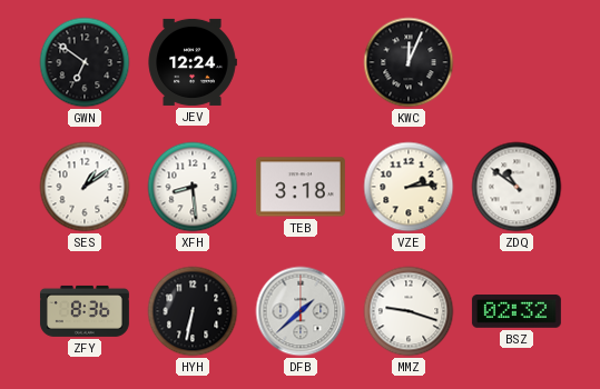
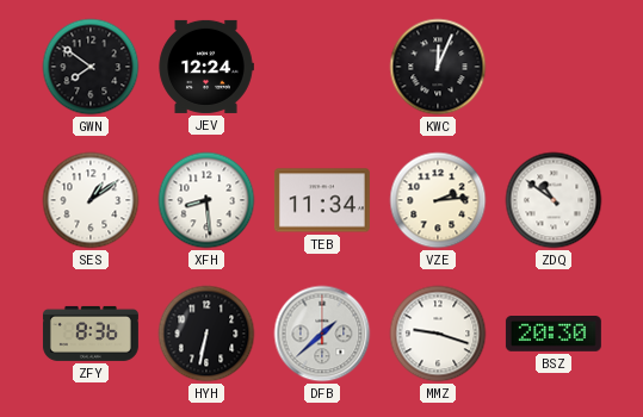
GWN: 6:51 -> 7:51 (91, 67)
TEB: 3:18 -> 11:34 (322, 200)
BSZ: 02:32 -> 20:30 (554, 335)
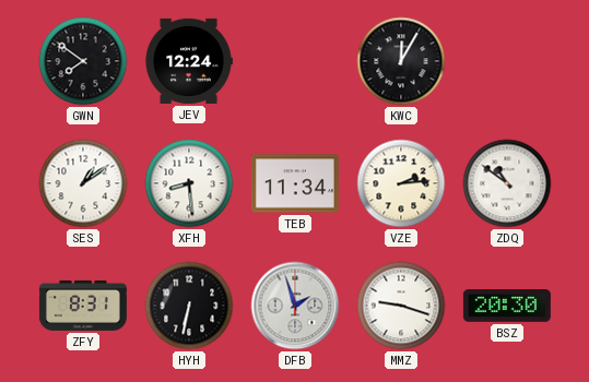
KWC: 12:04 -> 12:05 (401, 61)
ZFY: 8:36 -> 8:31 (83, 306)
DFB: 1:38 -> 1:57 (295, 306)
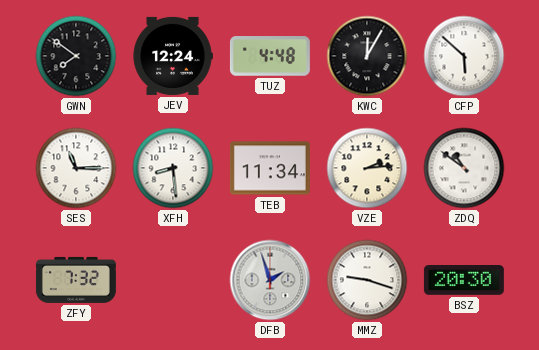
TUZ: none -> 4:48 (270, 56)
CFP: none -> 5:52 (464, 56)
SES: 1:09 -> 11:15 (76, 168)
ZFY: 8:31 -> 7:32 (76, 280)
HYH: 6:32 -> none (189, 306)
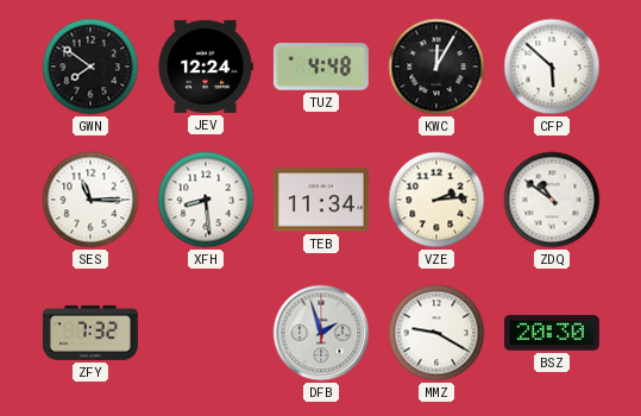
MMZ: 9:18 -> 9:20 (436, 333)
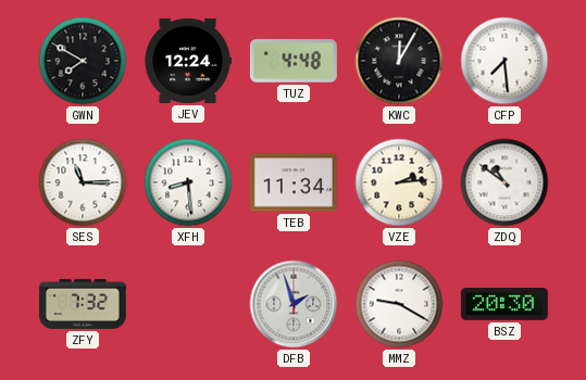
GWN: 7:51 -> 7:50 (83, 61)
CFP: 5:52 -> 7:29 (504, 61)
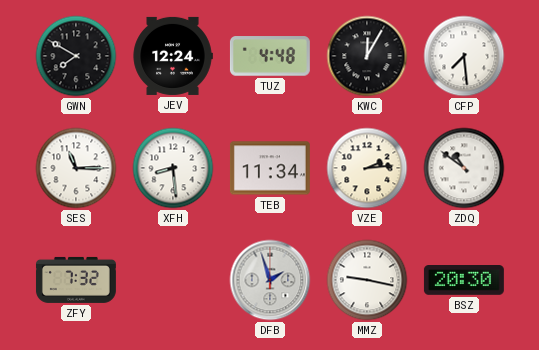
MMZ: 9:20 -> 9:17 (367, 280)
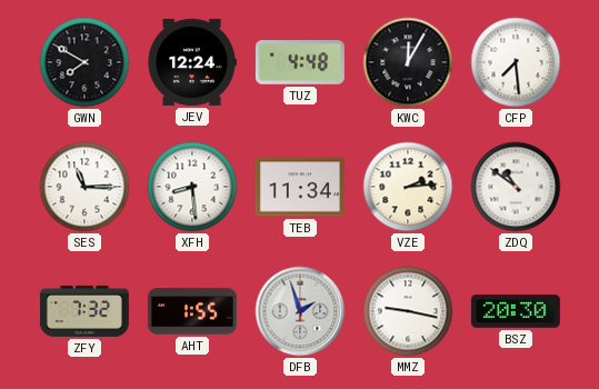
AHT: none -> 1:55 (192, 311)
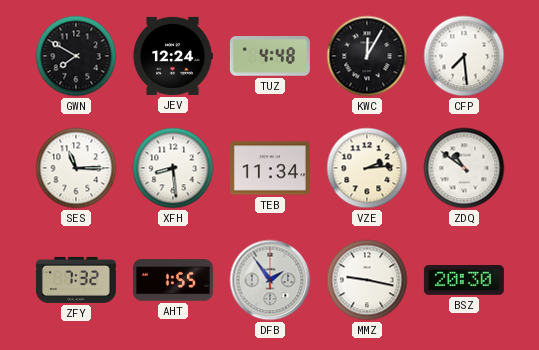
DFB: 1:57 -> 1:54 (270, 280)
